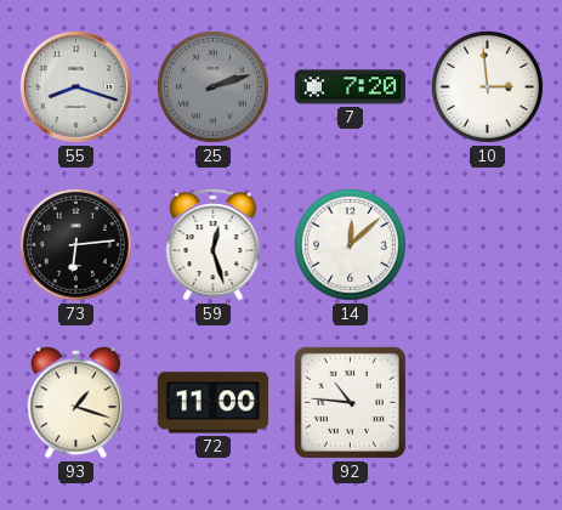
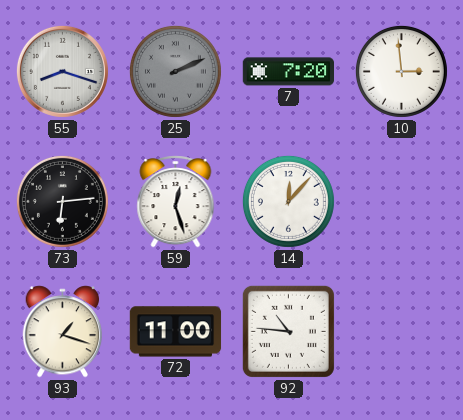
25: 2:12 -> 2:11 (175, 71)
14: 12:08 -> 12:07 (288, 201)
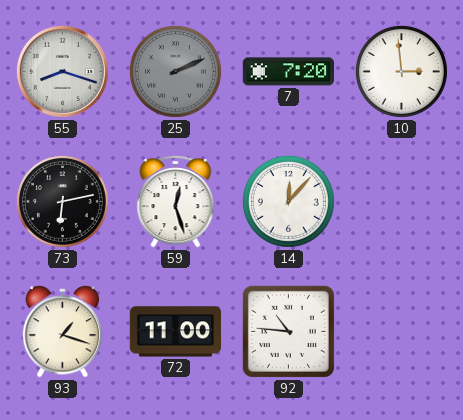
73: 6:14 -> 6:13 (62, 201)
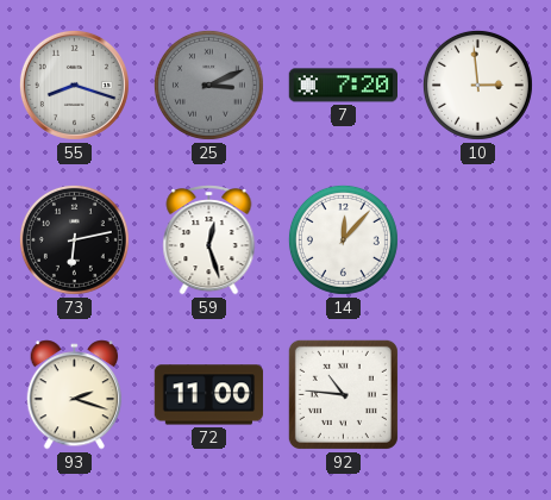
25: 2:11 -> 3:11 (208, 85)
93: 1:18 -> 2:18 (75, 395)
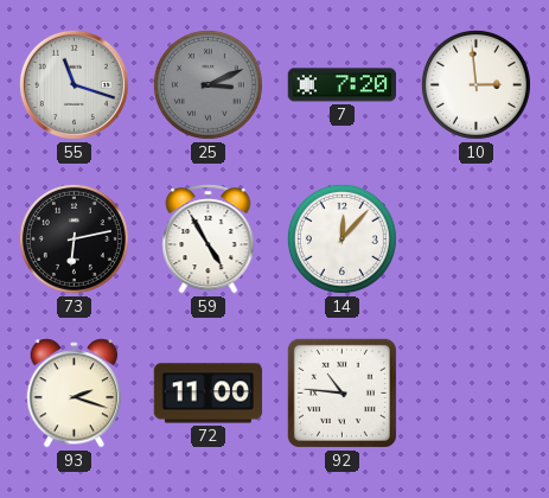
55: 8:18 -> 11:18 (74, 84)
59: 12:27 -> 4:55 (209, 240)
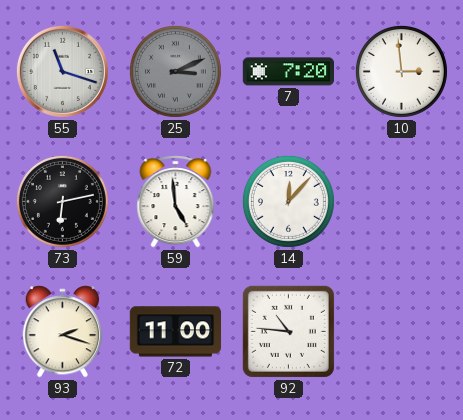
59: 4:55 -> 4:59 (176, 202)
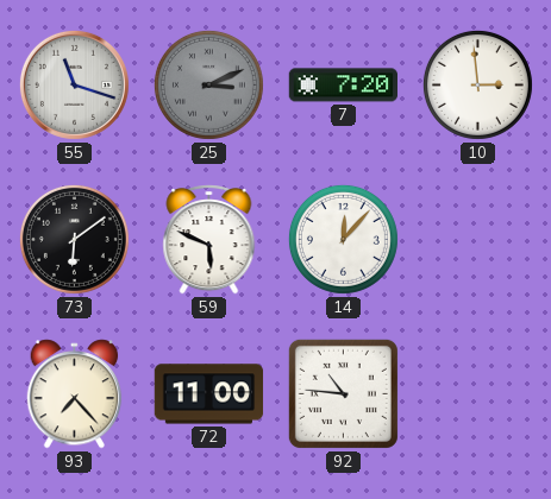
73: 6:13 -> 6:09 (74, 239)
59: 4:59 -> 5:49 (209, 240)
93: 2:18 -> 7:23 (75, 394)
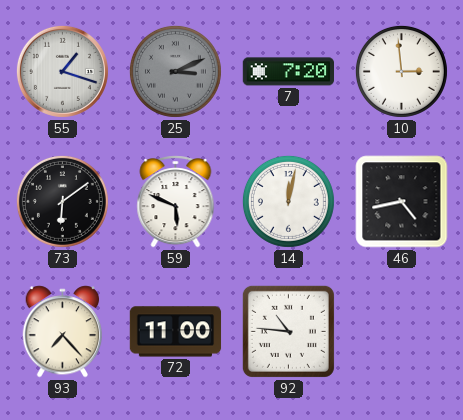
55: 11:18 -> 1:18 (62, 71)
14: 12:07 -> 12:02 (288, 201)
46: none -> 4:43 (402, 202)
